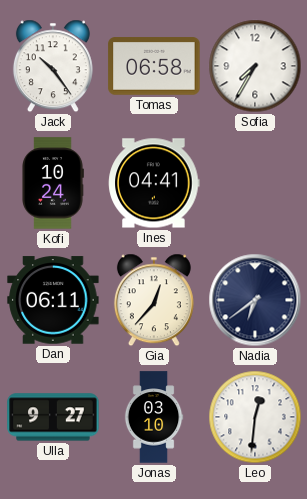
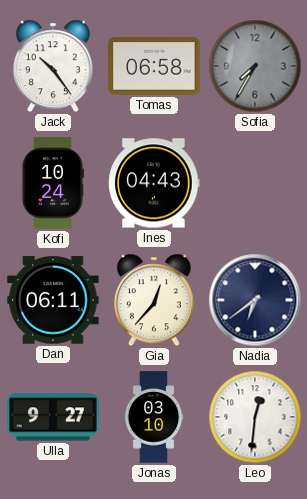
Sofia dial: white -> grey (255, 66)
Ines: 04:41 -> 04:43 (154, 183)
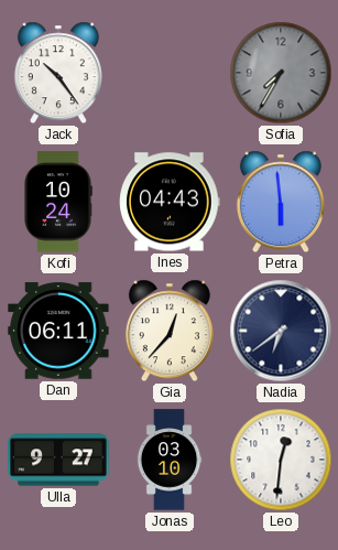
Tomas: 06:58 -> none (154, 66)
Petra: none -> 5:59 (281, 202)
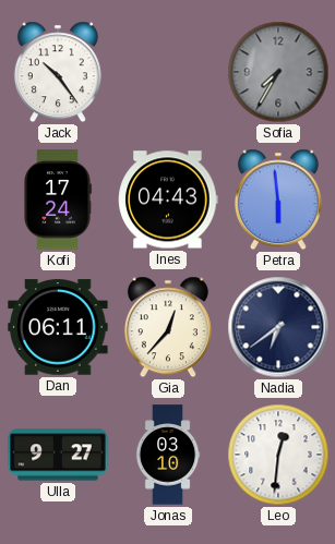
Kofi: 10:24 -> 17:24 (58, 200)
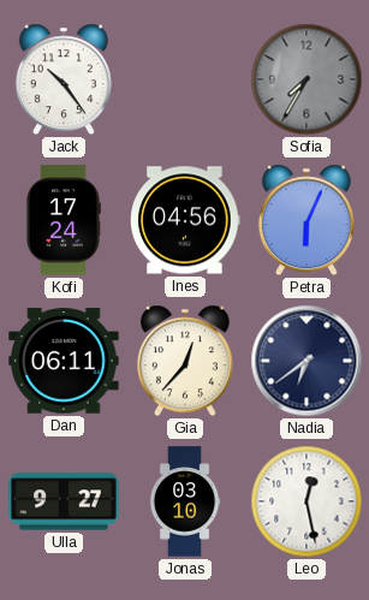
Ines: 04:43 -> 04:56 (185, 220)
Petra: 5:59 -> 6:04 (306, 220)
Leo: 12:31 -> 12:28 (306, 501)
